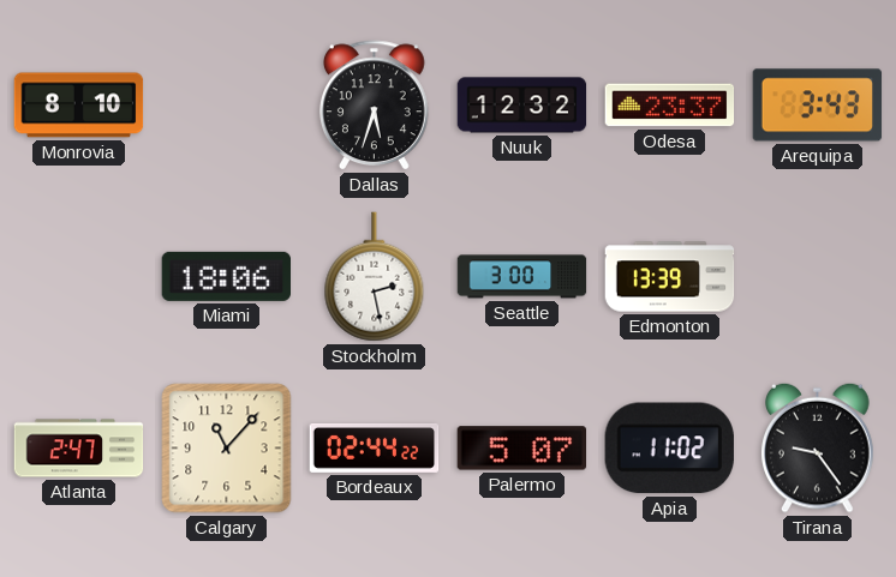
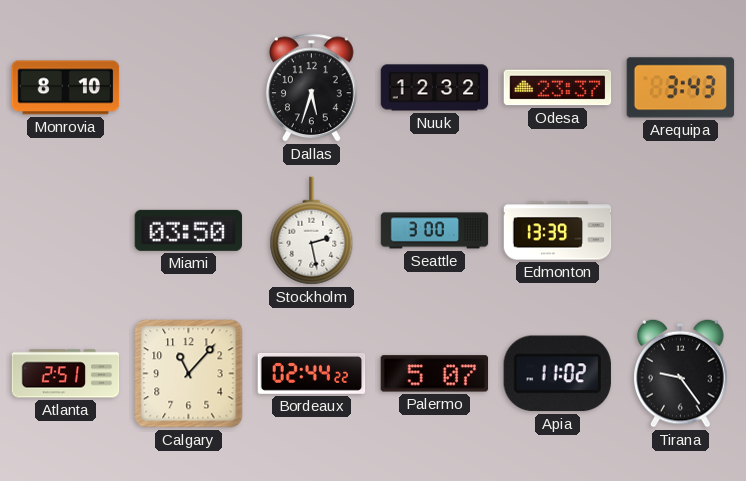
Miami: 18:06 -> 03:50 (189, 230)
Atlanta: 2:47 -> 2:51 (66, 374)
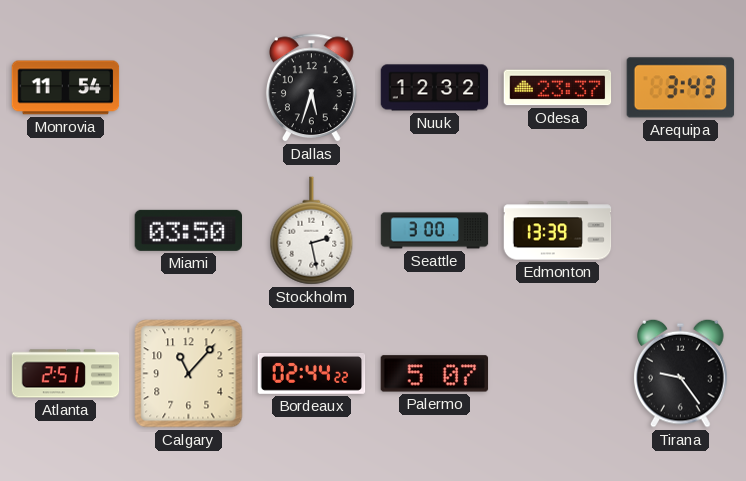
Monrovia: 8:10 -> 11:54 (66, 88)
Apia: 11:02 -> none (557, 374)
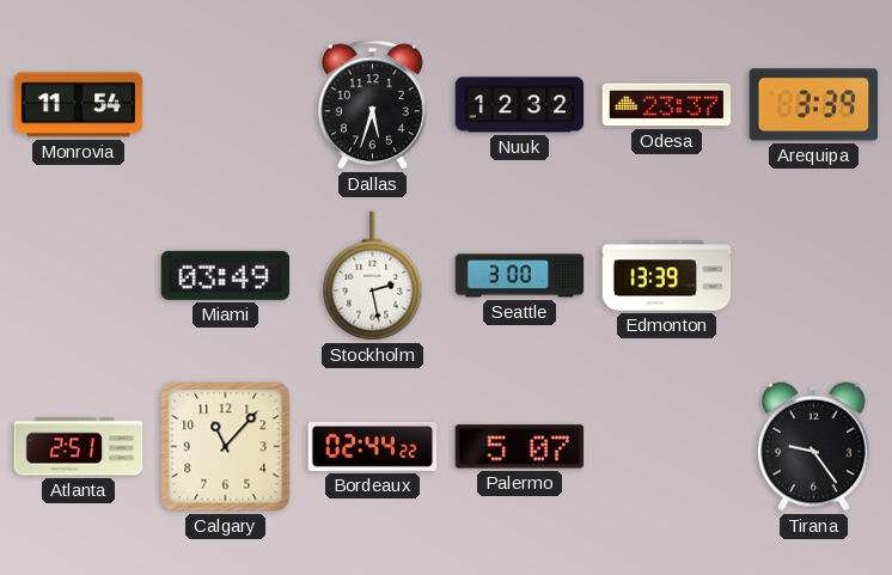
Arequipa: 3:43 -> 3:39 (814, 105)
Miami: 03:50 -> 03:49 (226, 275)
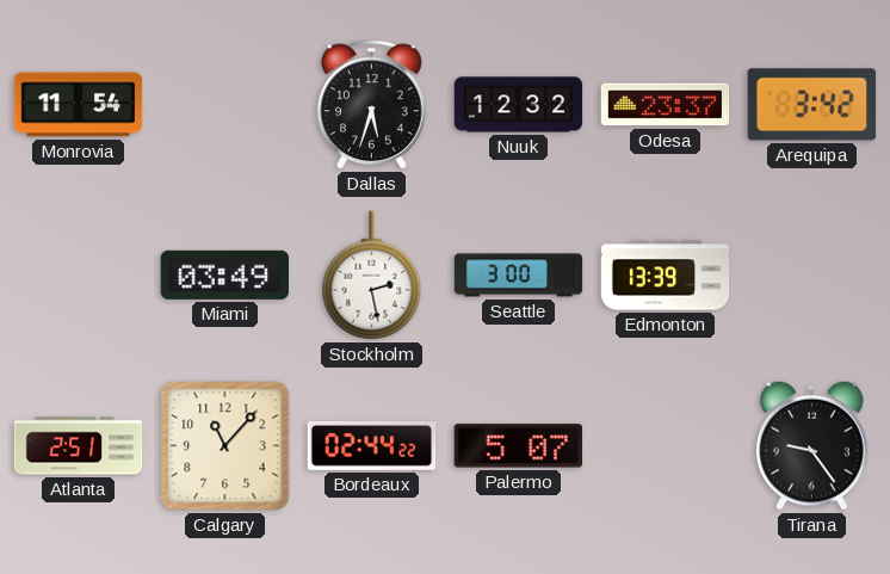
Arequipa: 3:39 -> 3:42 (812, 105)
